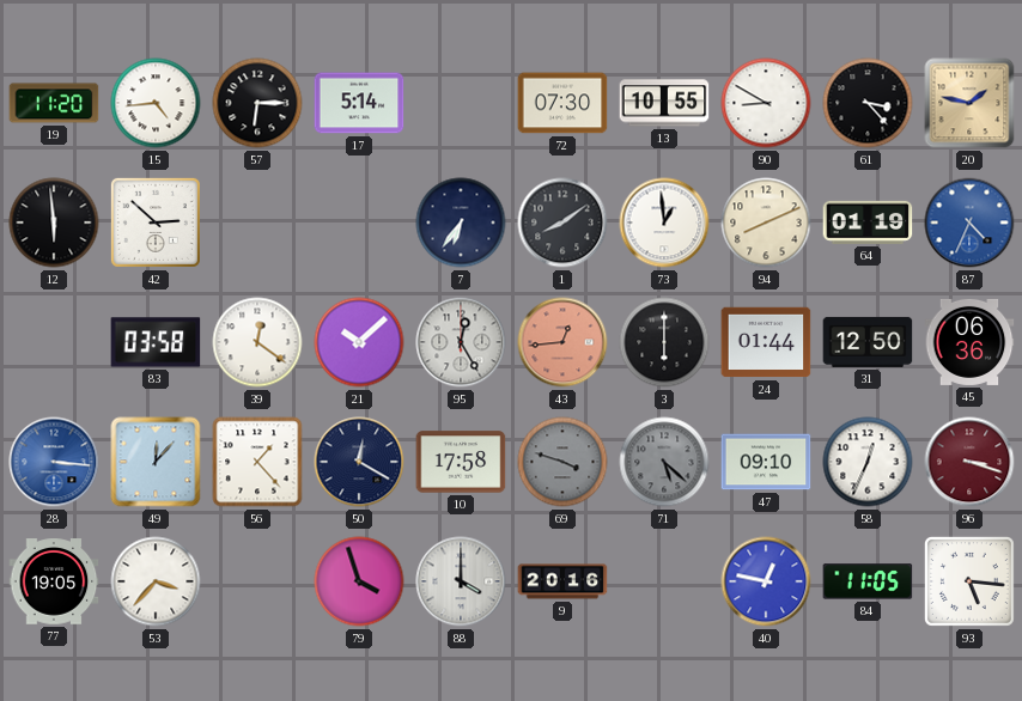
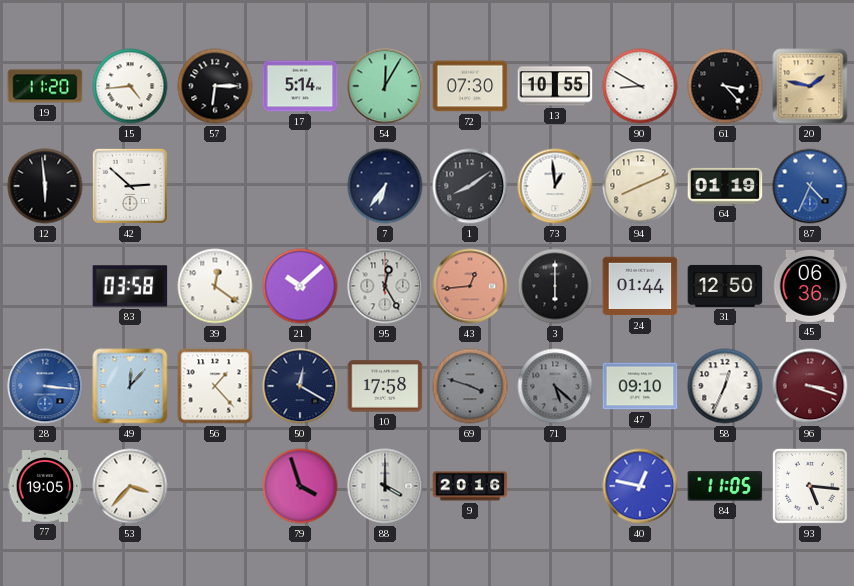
54: none -> 12:05 (385, 86)
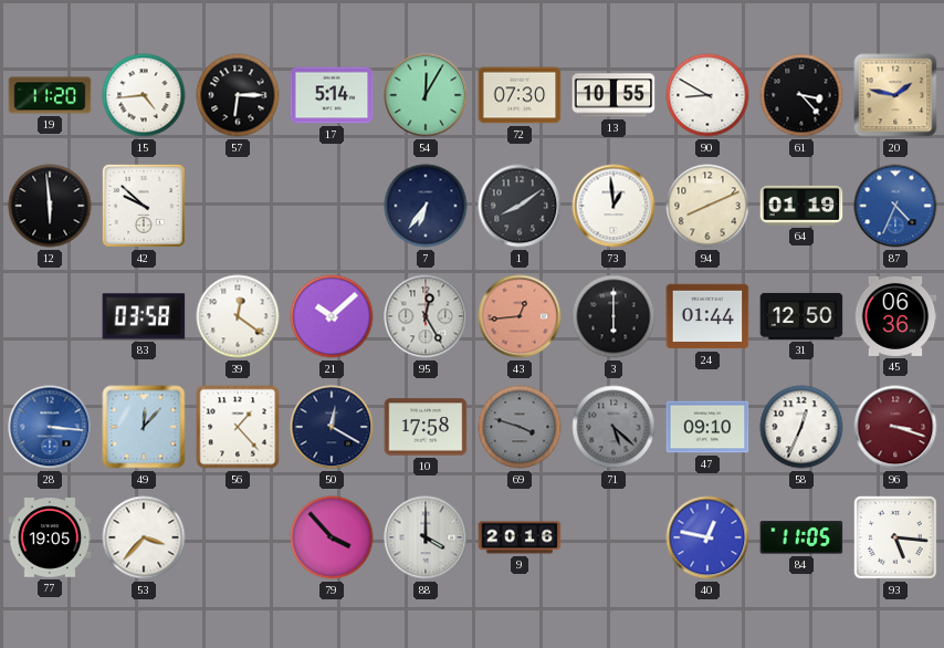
42: 2:52 -> 9:52 (144, 206)
79: 3:57 -> 3:53 (332, 537)
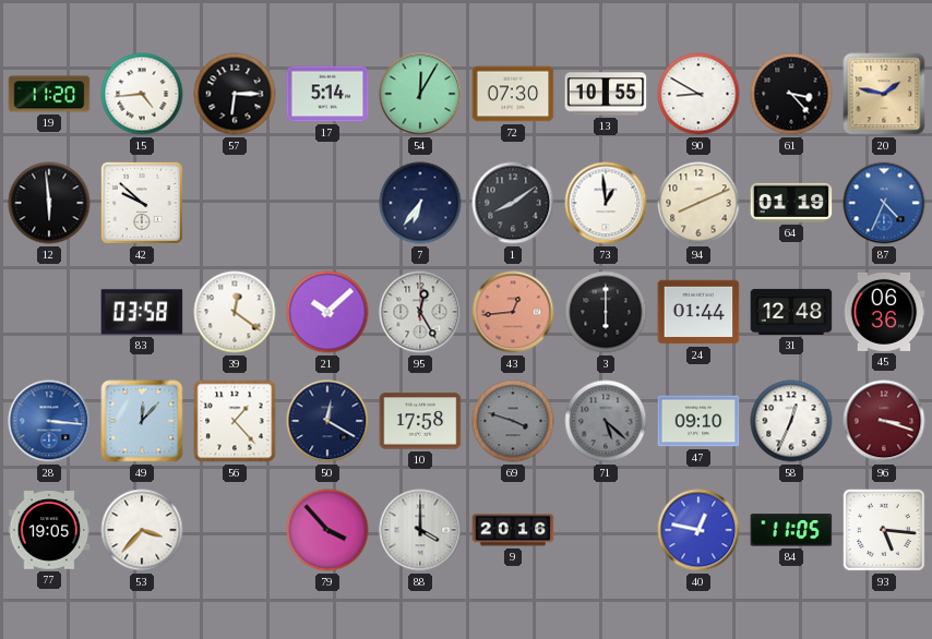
31: 12:50 -> 12:48 (791, 312)
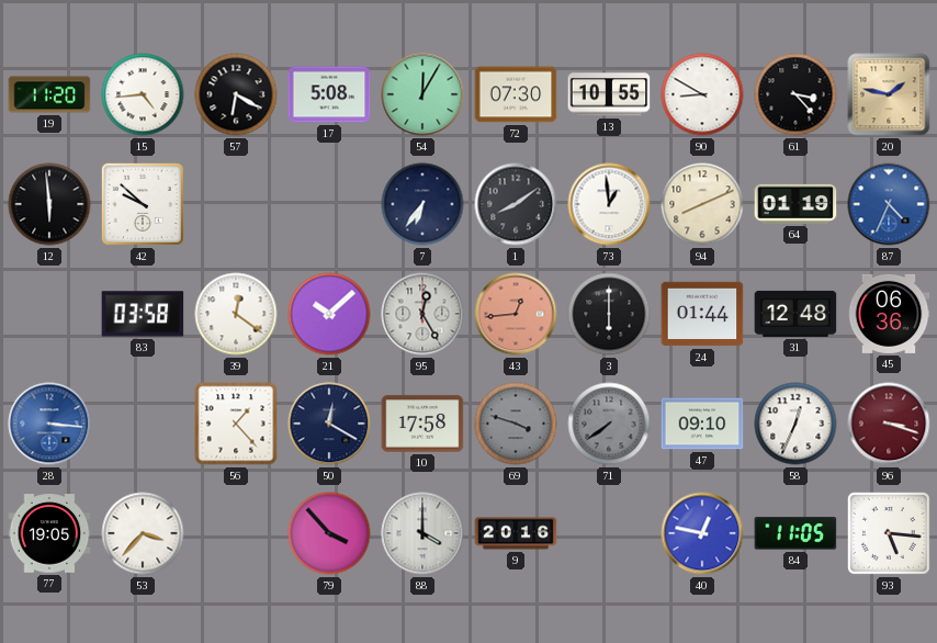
57: 6:15 -> 6:20 (236, 94)
17: 5:14 -> 5:08 (329, 94)
49: 12:07 -> none (142, 421)
71: 5:22 -> 7:39 (609, 424)
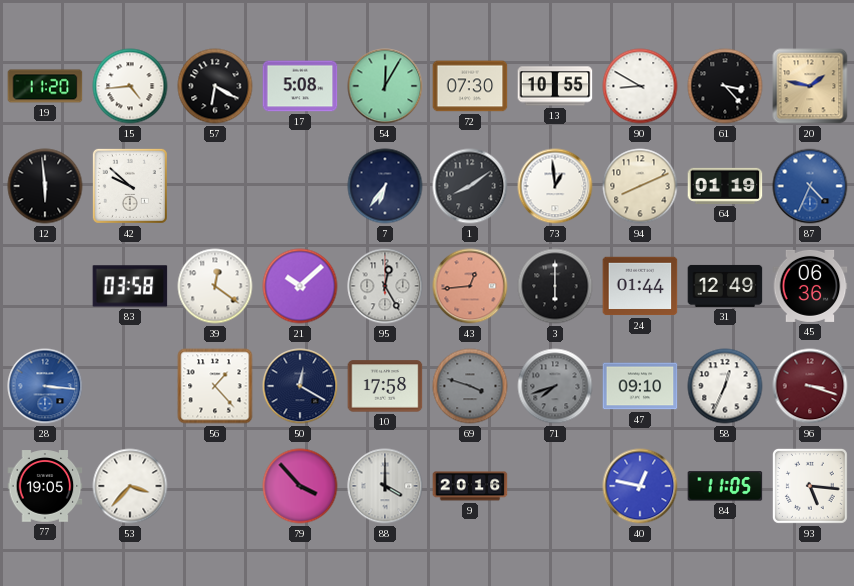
31: 12:48 -> 12:49 (725, 286)
71: 7:39 -> 7:42 (555, 386)
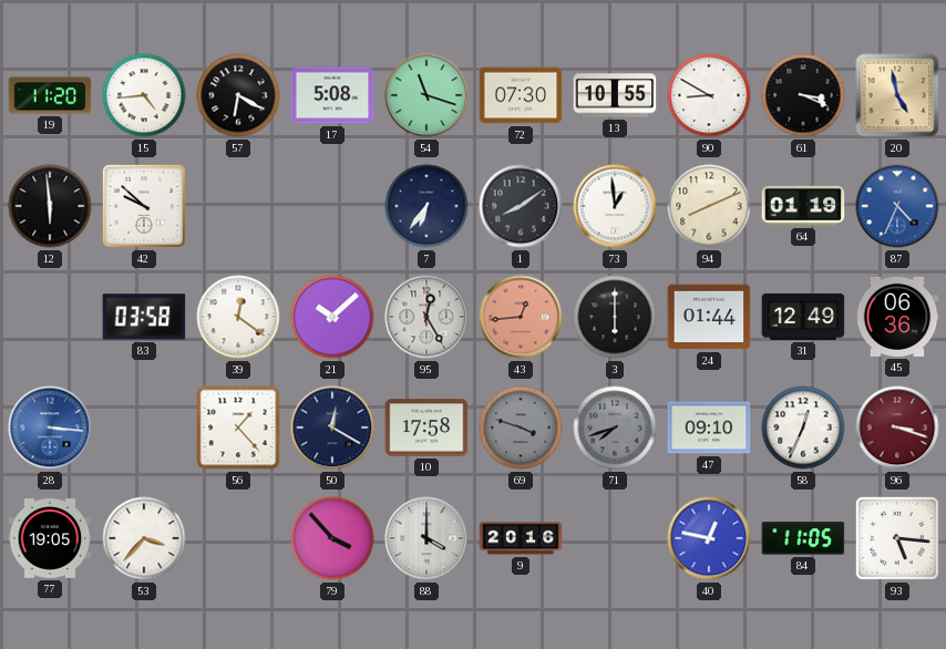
54: 12:05 -> 11:18 (426, 95)
61: 3:23 -> 3:19 (803, 95)
20: 1:47 -> 4:58 (897, 95)
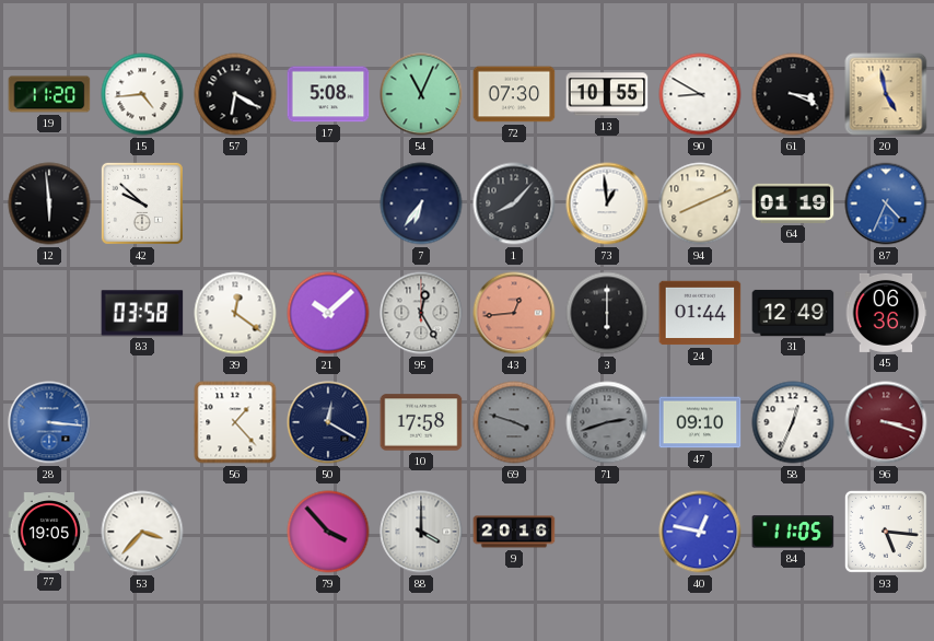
54: 11:18 -> 11:04 (421, 94)
1: 8:09 -> 8:07 (514, 203)
71: 7:42 -> 2:42 (607, 422)
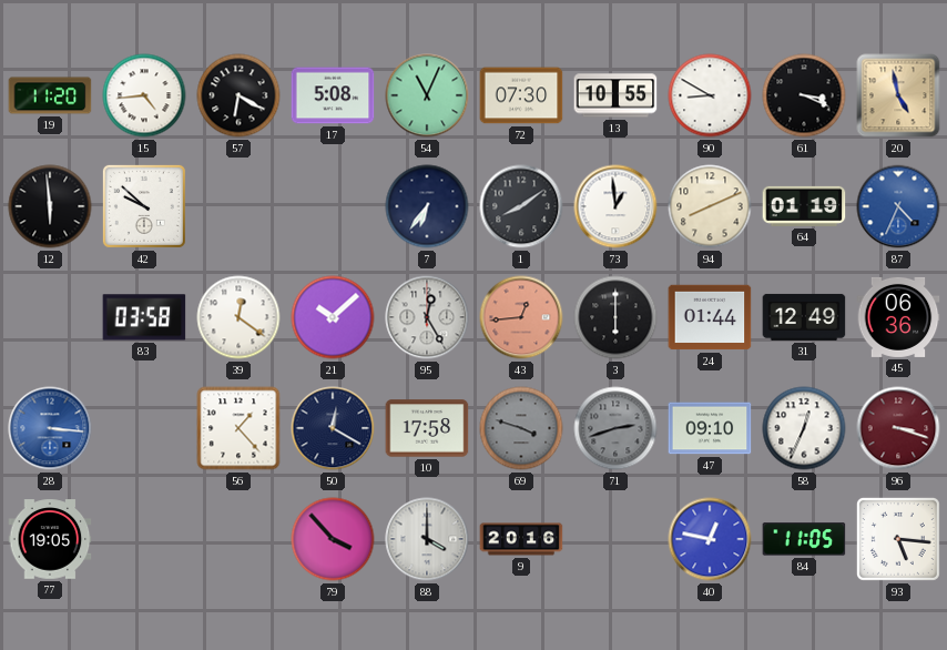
1: 8:07 -> 8:09 (521, 206)
53: 3:37 -> none (142, 532)
